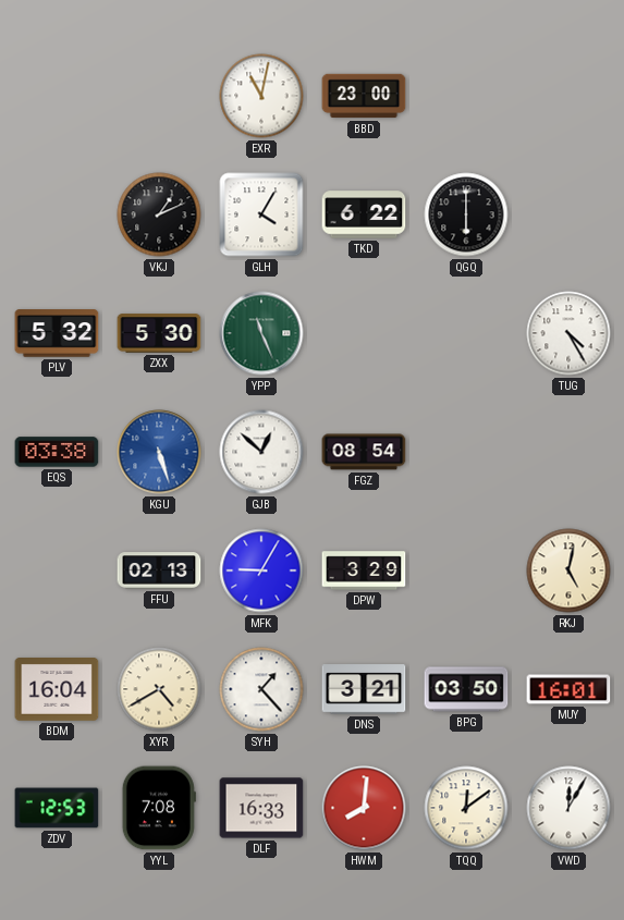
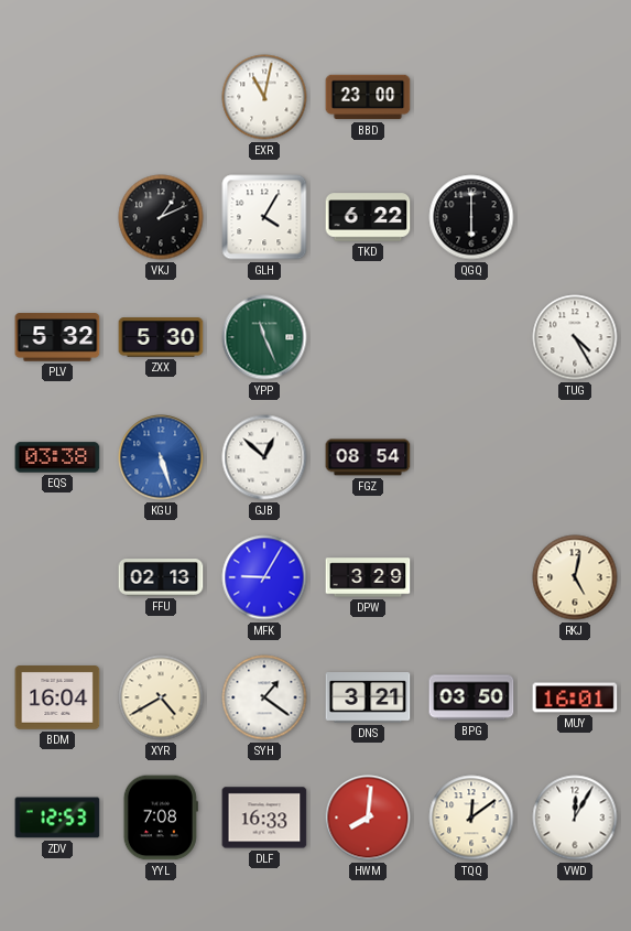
SYH: 1:23 -> 1:21 (264, 697)
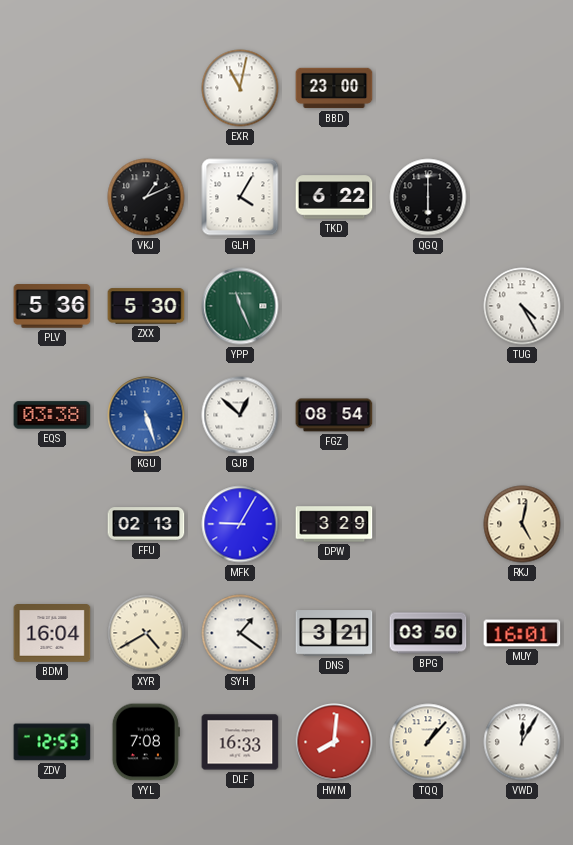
PLV: 5:32 -> 5:36 (52, 306)
TQQ: 12:09 -> 1:07 (428, 742)
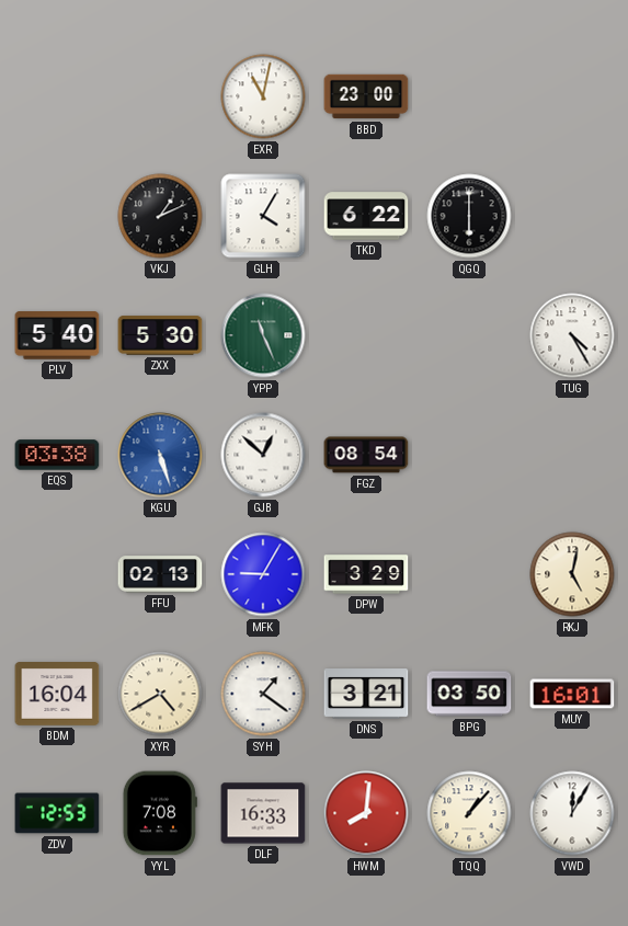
PLV: 5:36 -> 5:40 (57, 335)
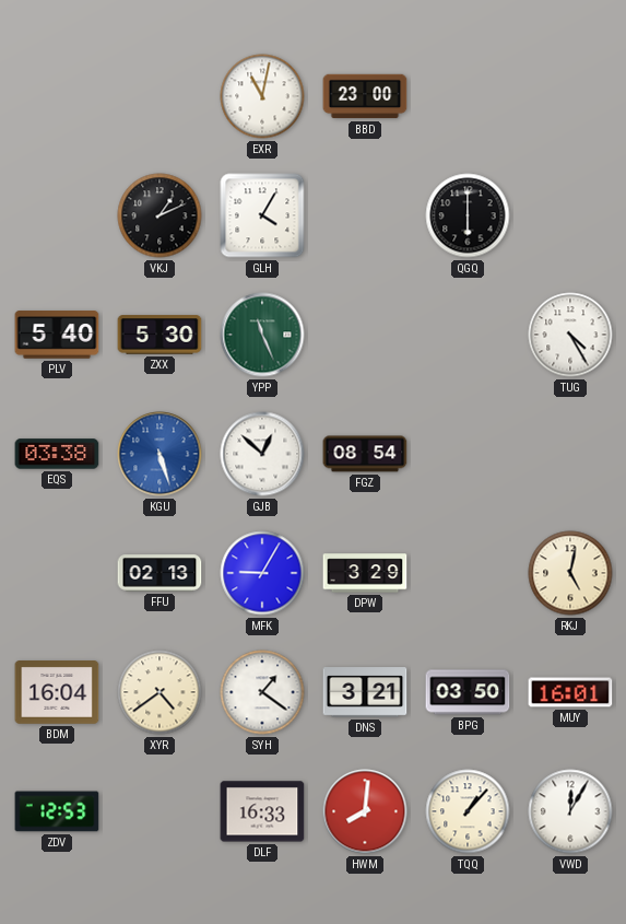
TKD: 6:22 -> none (366, 216)
XYR: 4:40 -> 4:39 (160, 692)
YYL: 7:08 -> none (160, 813)
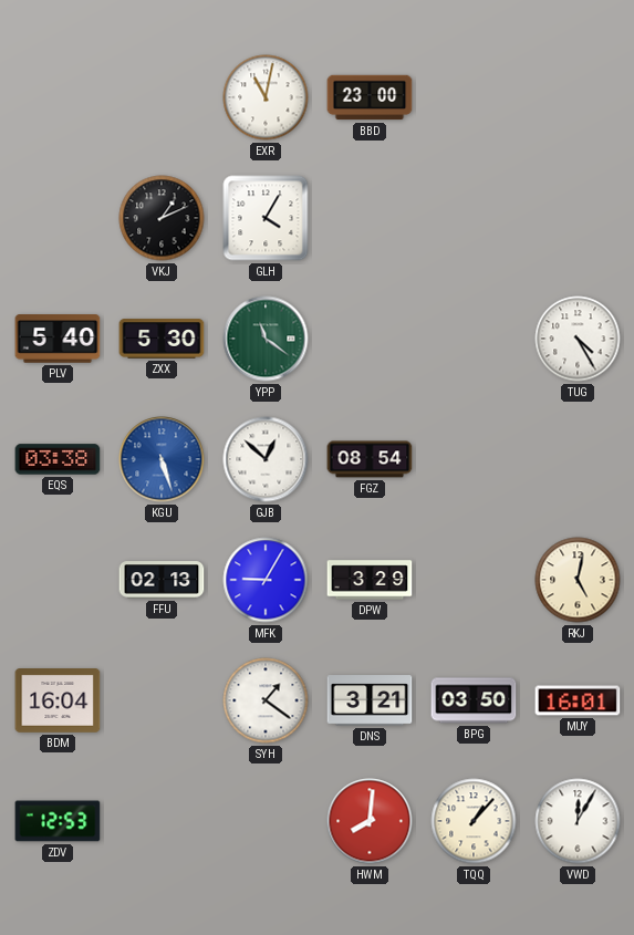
QGQ: 6:00 -> none (468, 215)
YPP: 11:26 -> 11:21 (266, 339)
XYR: 4:39 -> none (160, 692)
DLF: 16:33 -> none (262, 811)
